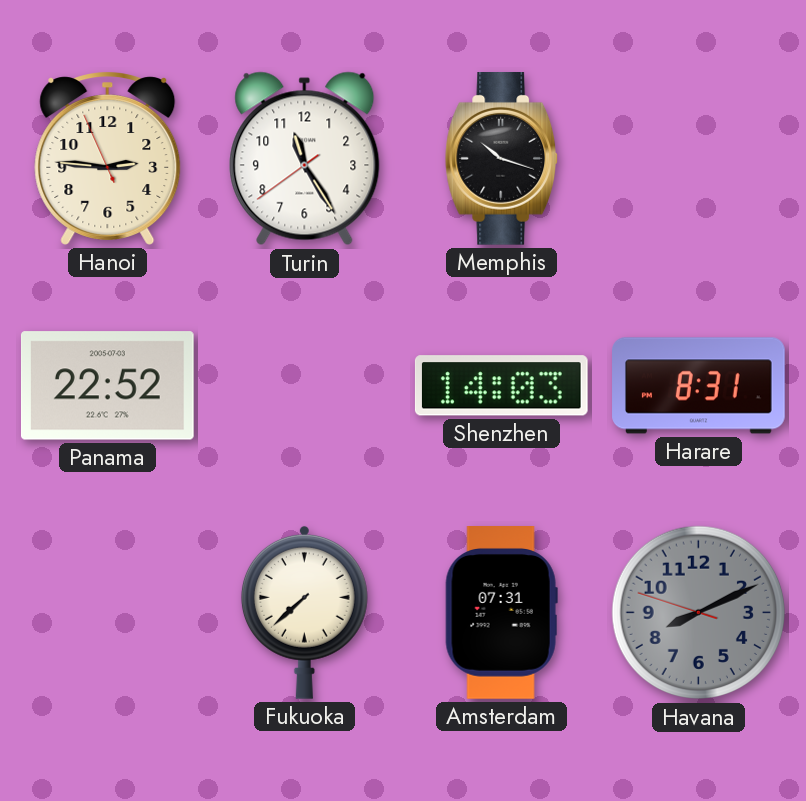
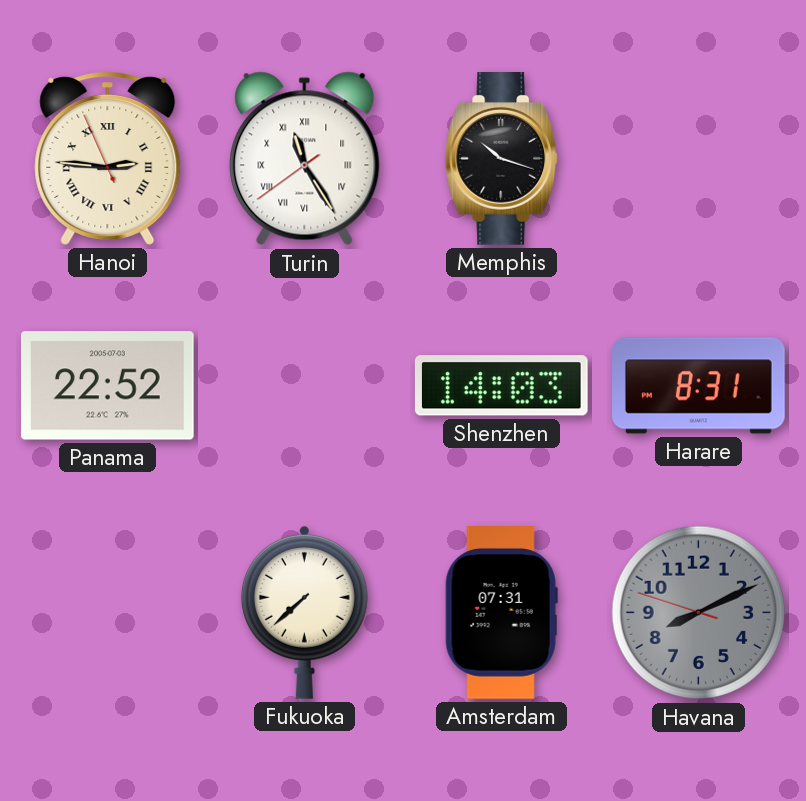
Hanoi numerals: Arabic -> Roman (108, 158)
Turin numerals: Arabic -> Roman (305, 159)
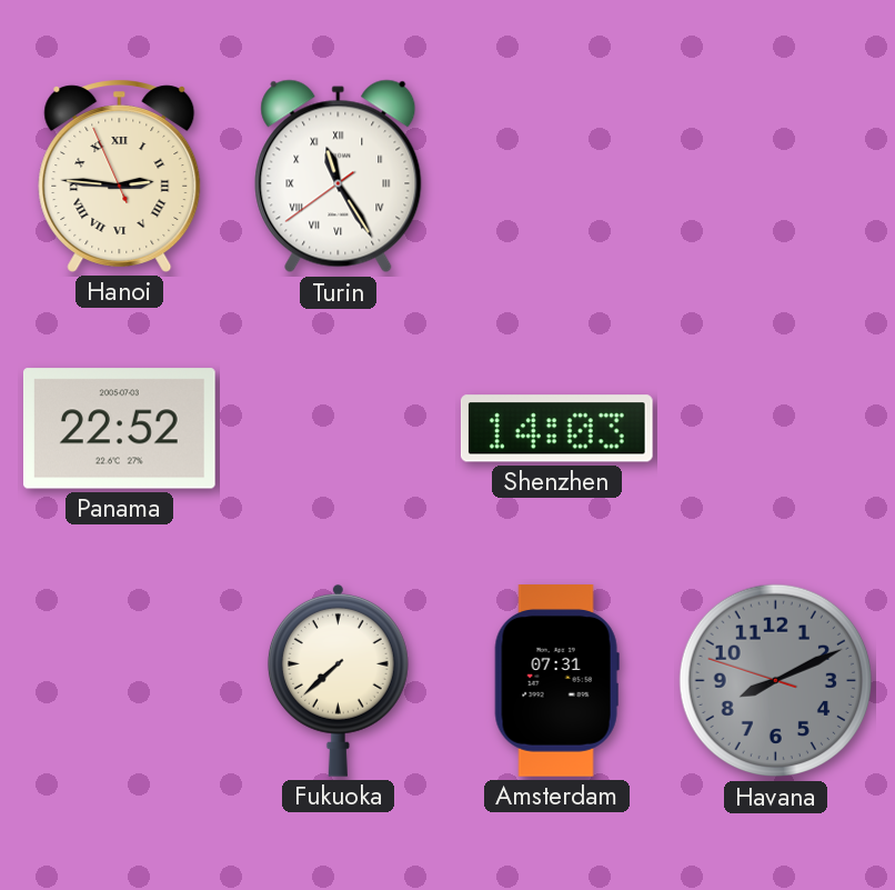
Memphis: 10:18 -> none (502, 159)
Harare: 8:31 -> none (699, 386)
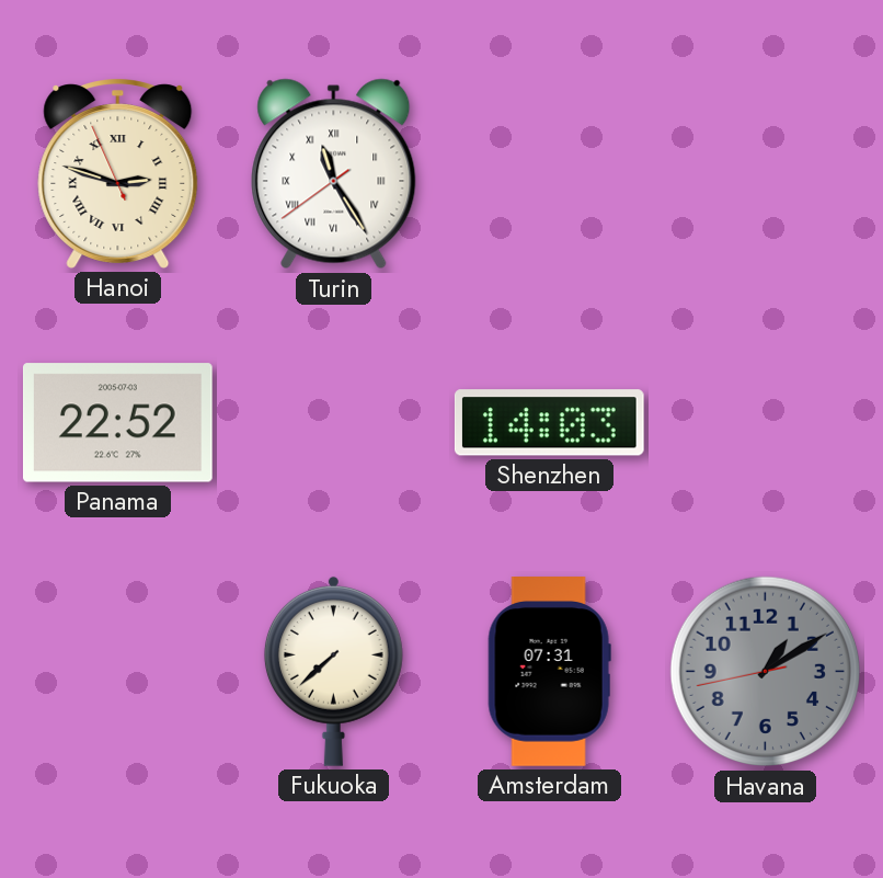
Hanoi: 2:45 -> 2:47 (118, 173)
Havana: 8:10 -> 1:09 (766, 672)
